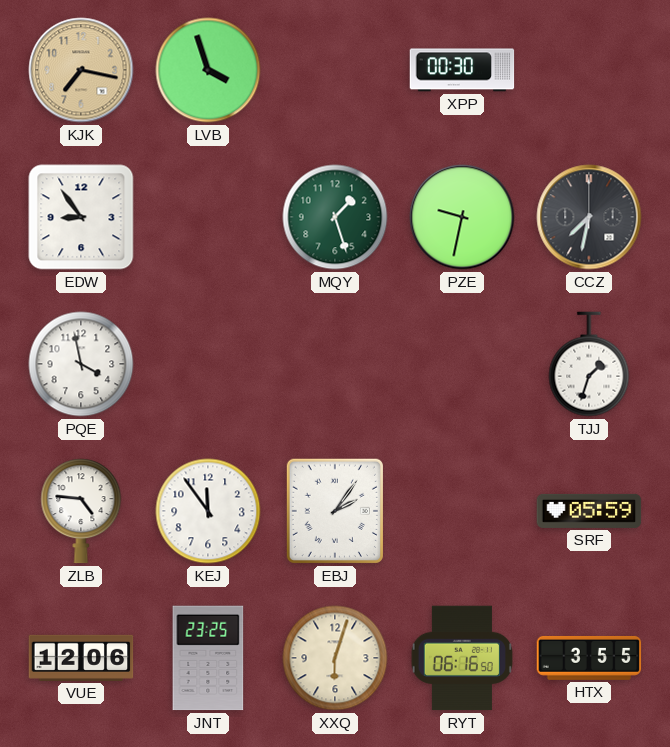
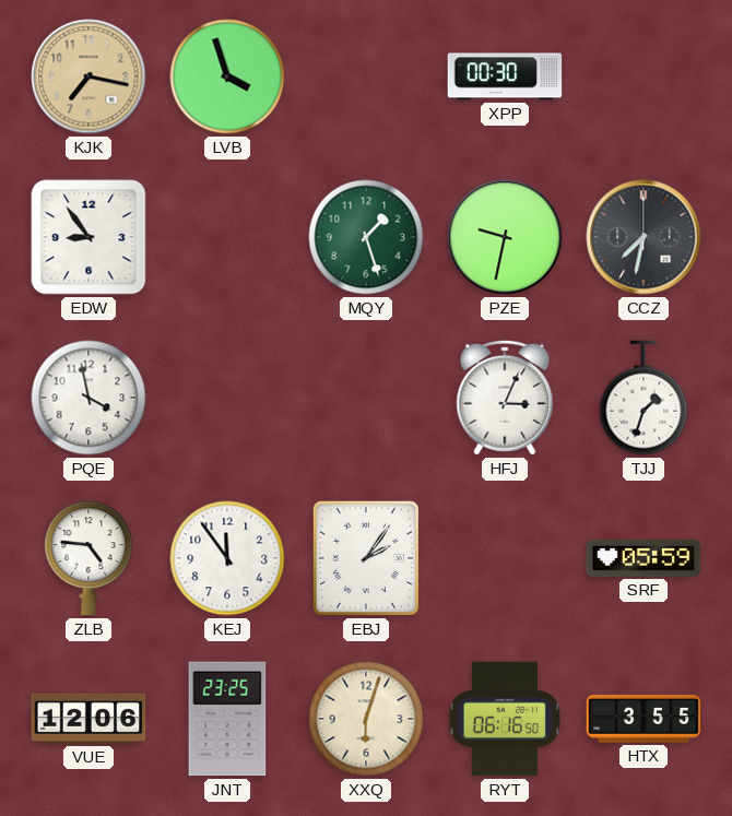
HFJ: none -> 3:04 (505, 398)
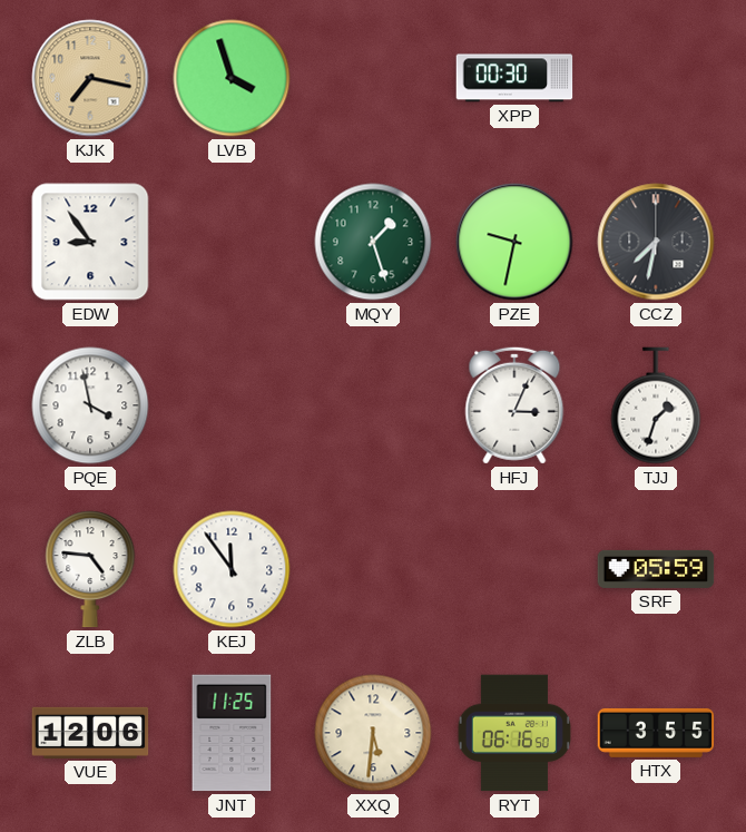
EBJ: 2:06 -> none (366, 558)
JNT: 23:25 -> 11:25 (232, 733)
XXQ: 6:03 -> 5:31 (373, 733)
